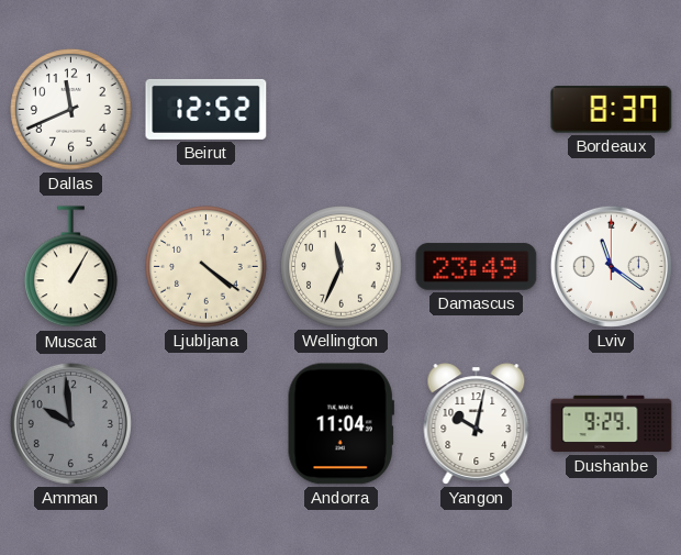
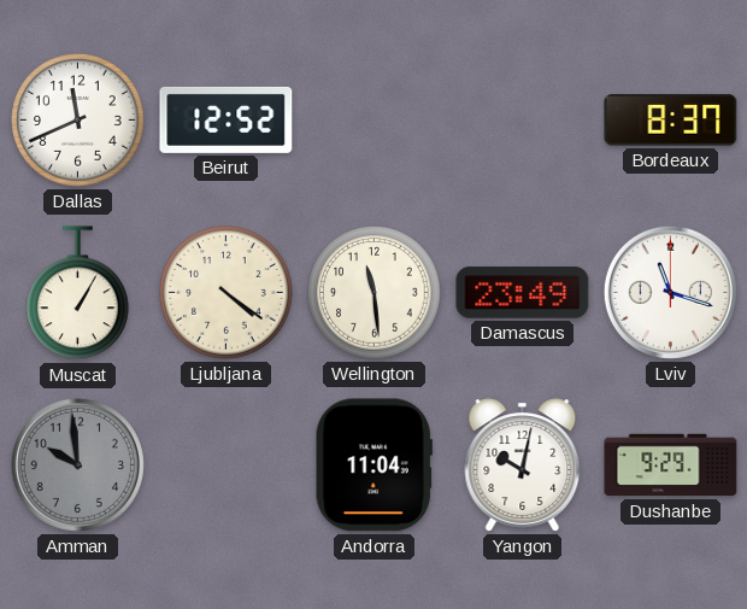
Wellington: 11:34 -> 11:29 (375, 293)
Lviv: 11:21 -> 11:18 (670, 292)
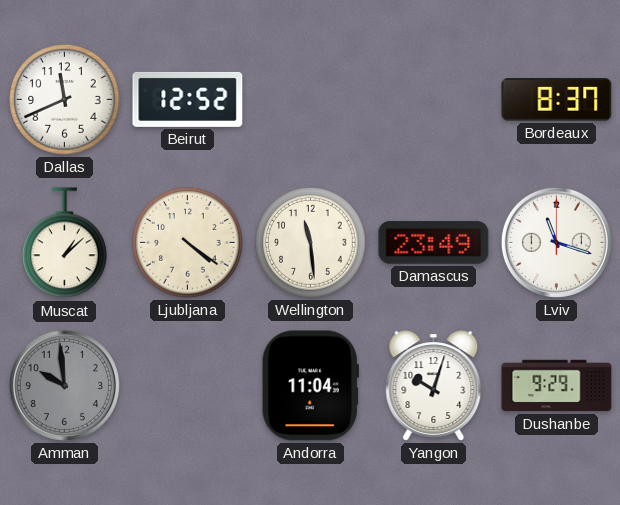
Muscat: 1:05 -> 1:08 (65, 243)
Yangon: 10:02 -> 10:03 (434, 386)
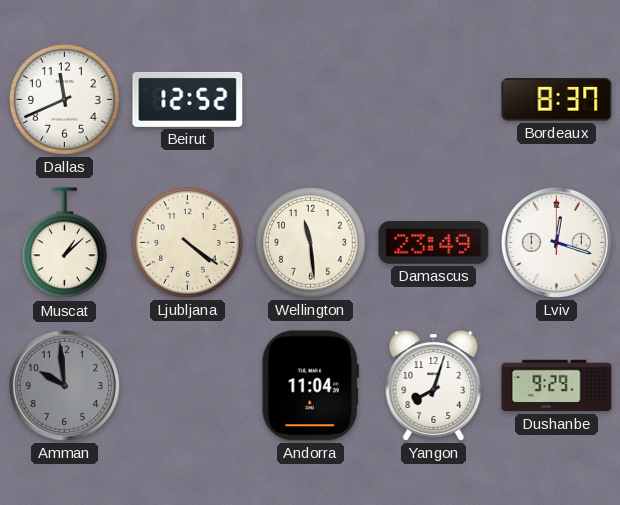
Lviv: 11:18 -> 12:18 (556, 242)
Yangon: 10:03 -> 8:03 (434, 386)
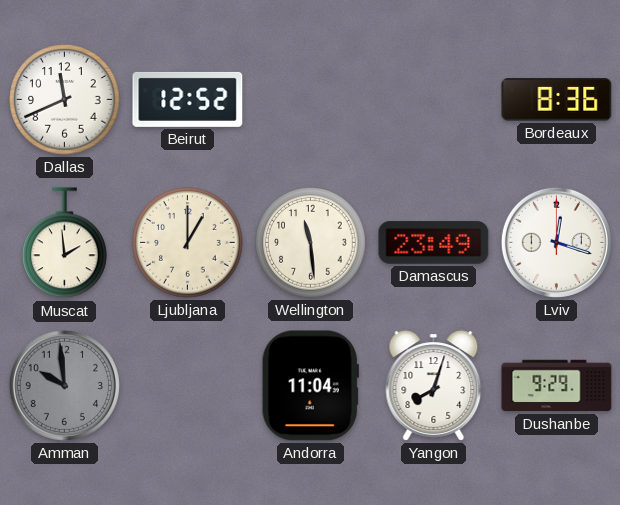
Bordeaux: 8:37 -> 8:36 (557, 100)
Muscat: 1:08 -> 1:59 (65, 243)
Ljubljana: 4:21 -> 1:00 (188, 243)
